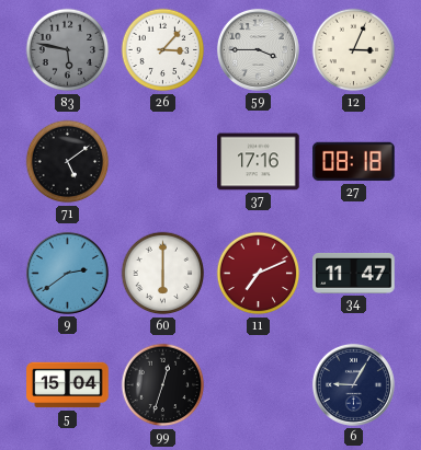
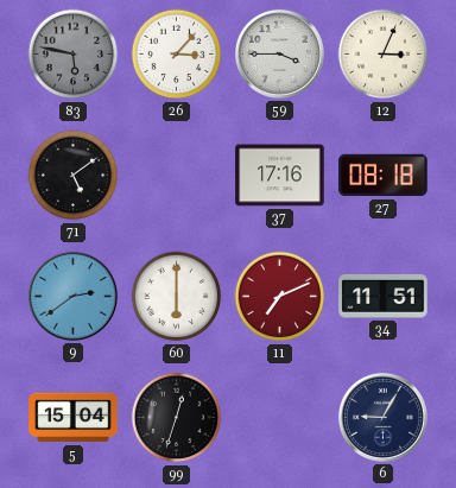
34: 11:47 -> 11:51 (384, 296)
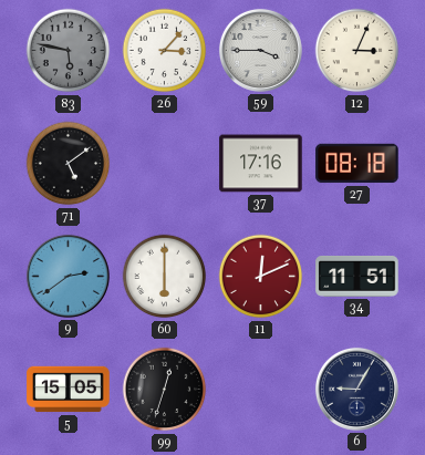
11: 7:11 -> 12:11 (261, 277)
5: 15:04 -> 15:05 (69, 390)
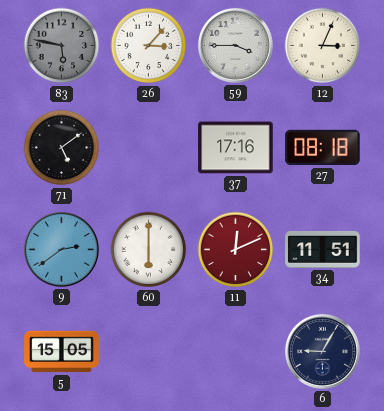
99: 12:33 -> none (165, 390)
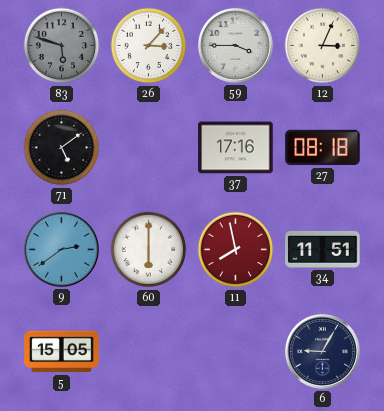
83: 5:47 -> 5:48 (62, 46)
11: 12:11 -> 7:58 (236, 250)
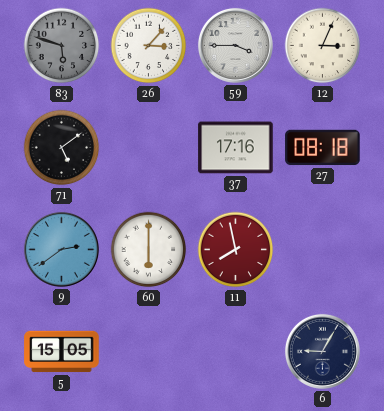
34: 11:51 -> none (323, 249)
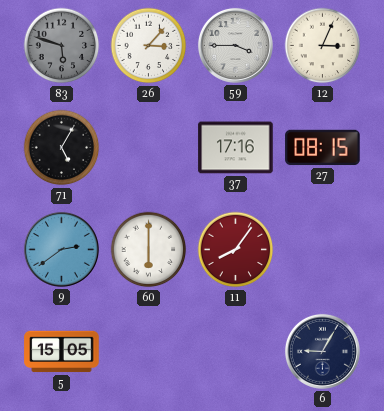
71: 5:09 -> 5:05 (62, 148)
27: 08:18 -> 08:15 (323, 148)
11: 7:58 -> 8:06 (236, 250)
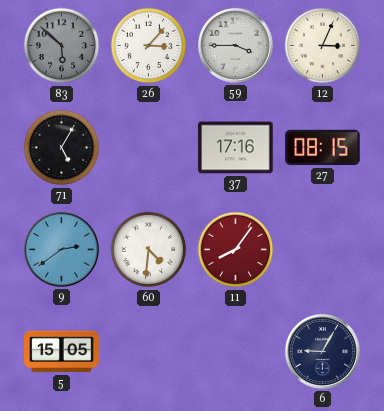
83: 5:48 -> 5:52 (62, 46)
60: 6:00 -> 4:31 (149, 250)
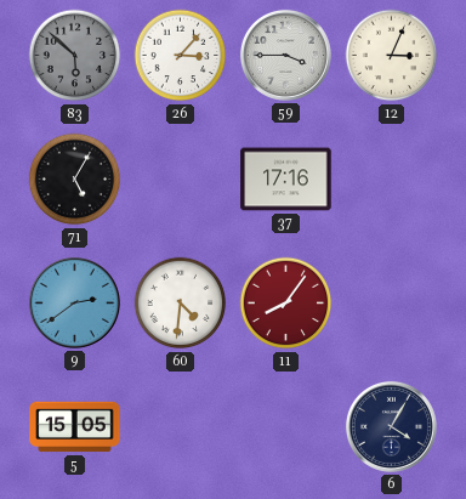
27: 08:15 -> none (323, 148)
6: 9:05 -> 4:05 (391, 426)
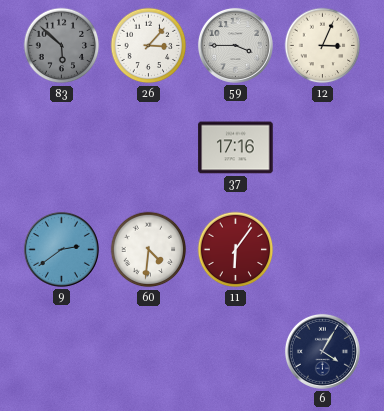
71: 5:05 -> none (75, 180)
11: 8:06 -> 6:06 (236, 250)
5: 15:05 -> none (75, 427)
